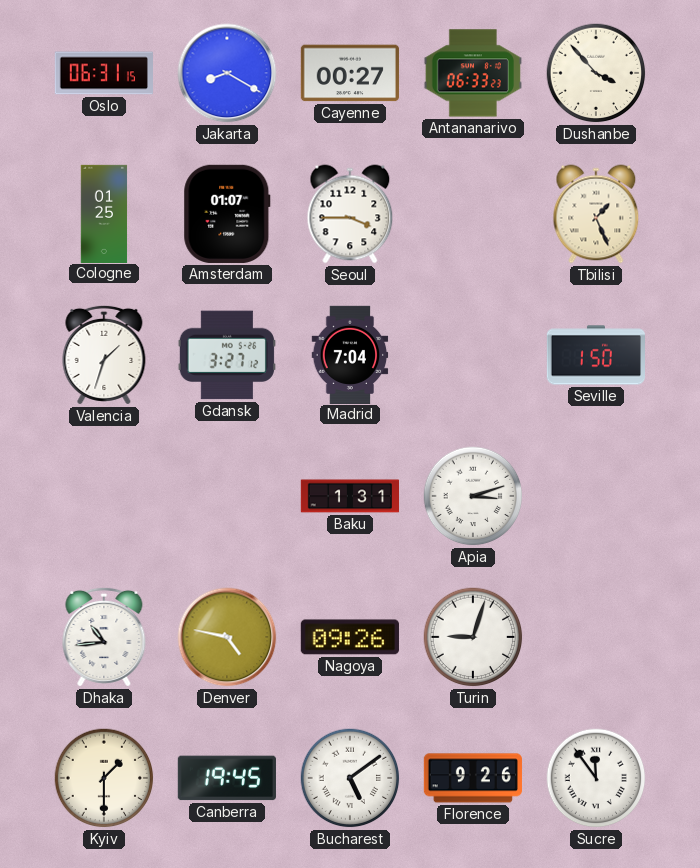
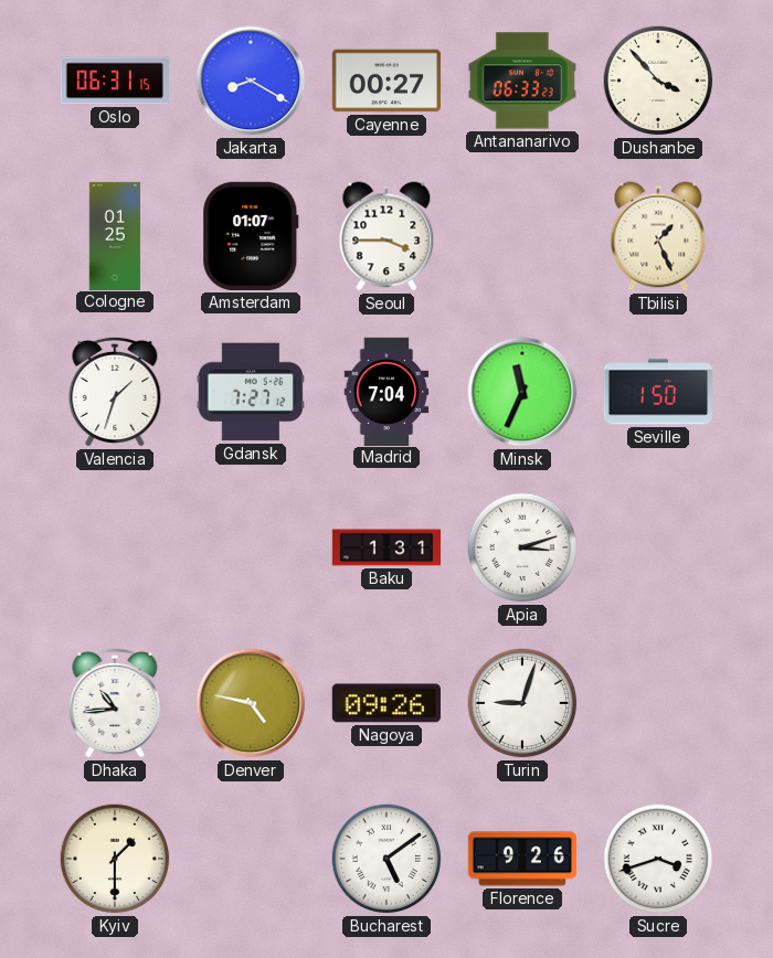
Gdansk: 3:27 -> 7:27 (251, 392)
Minsk: none -> 11:34 (522, 392)
Canberra: 19:45 -> none (227, 778)
Sucre: 11:54 -> 3:42 (658, 859)
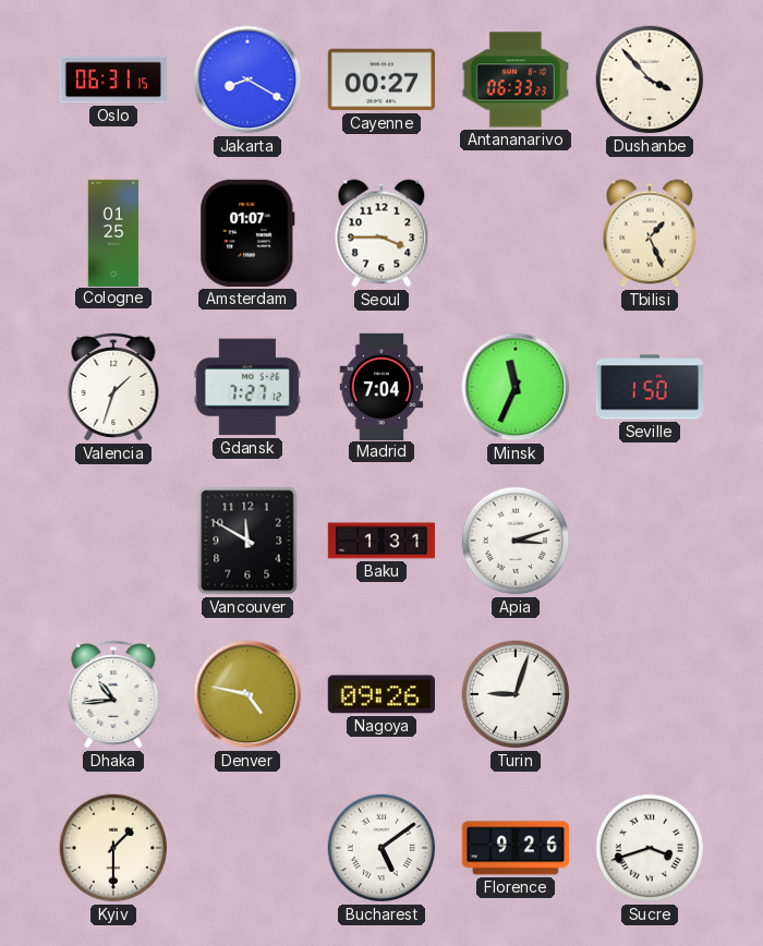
Vancouver: none -> 11:50 (247, 541)
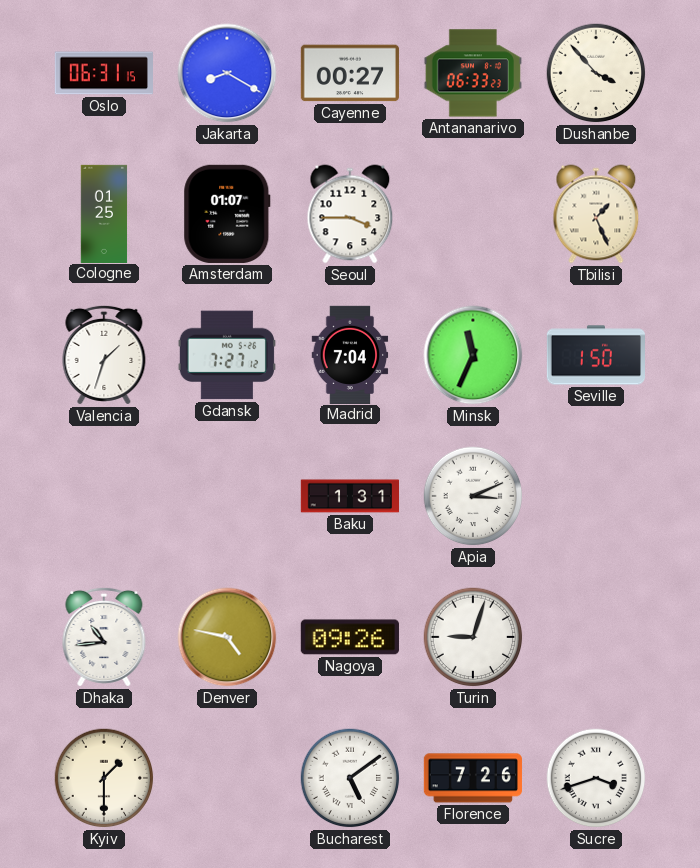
Vancouver: 11:50 -> none (247, 541)
Apia: 3:12 -> 3:11 (473, 496)
Florence: 9:26 -> 7:26 (473, 778)
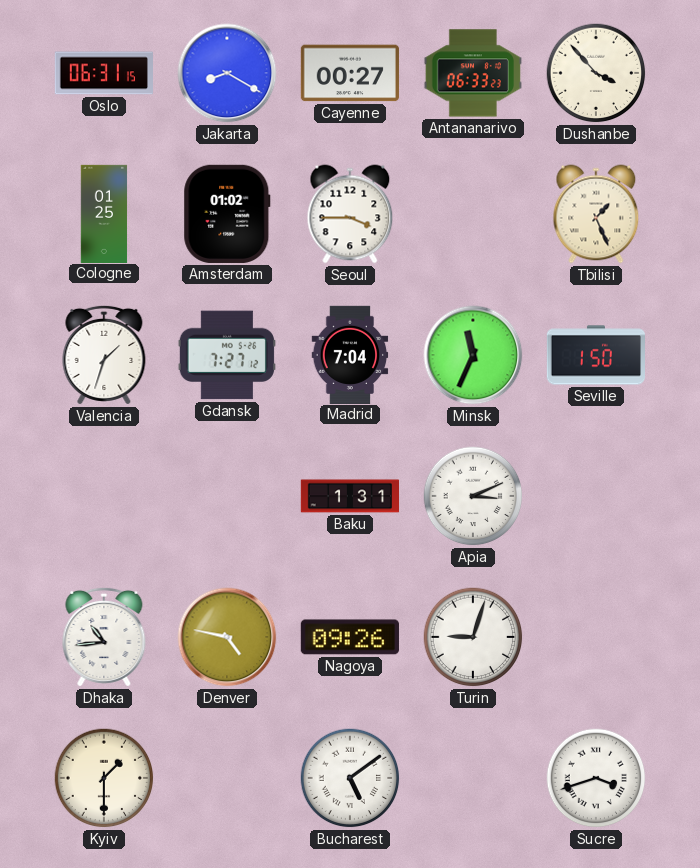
Amsterdam: 01:07 -> 01:02 (227, 214)
Florence: 7:26 -> none (473, 778)
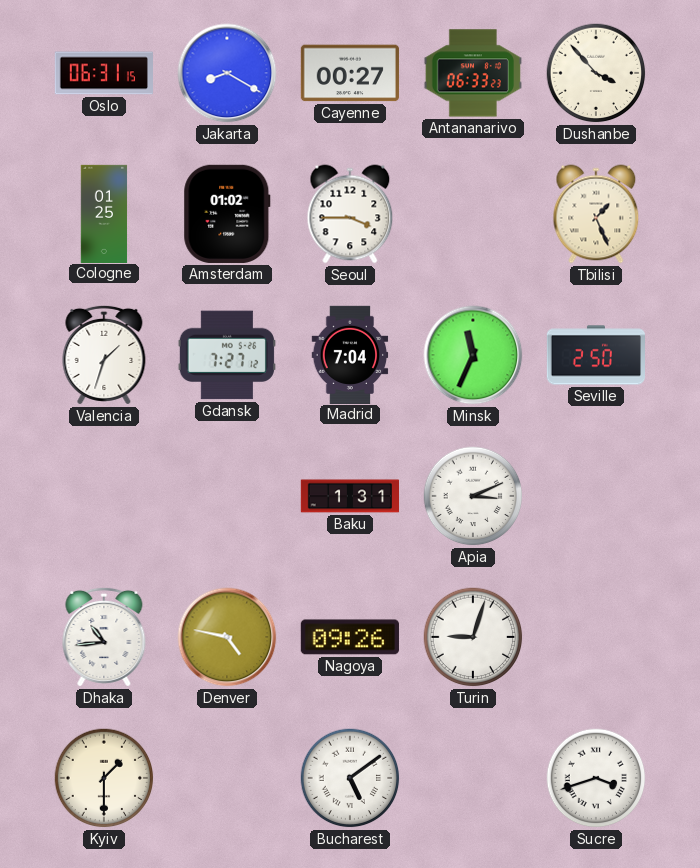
Seville: 1:50 -> 2:50 (595, 355)
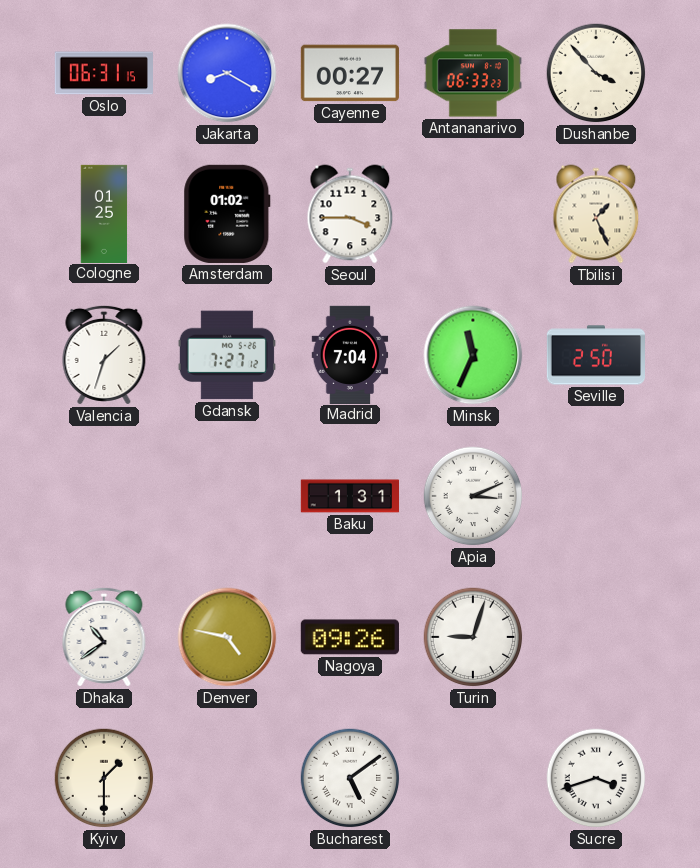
Dhaka: 10:44 -> 10:39 (104, 637)
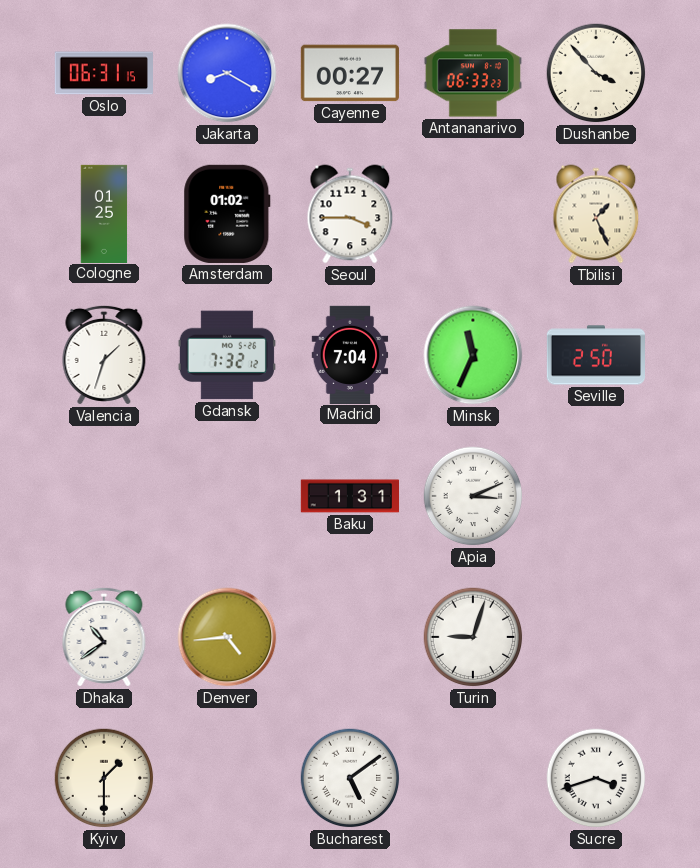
Gdansk: 7:27 -> 7:32 (227, 355)
Denver: 4:47 -> 4:44 (227, 637)
Nagoya: 09:26 -> none (350, 637)
